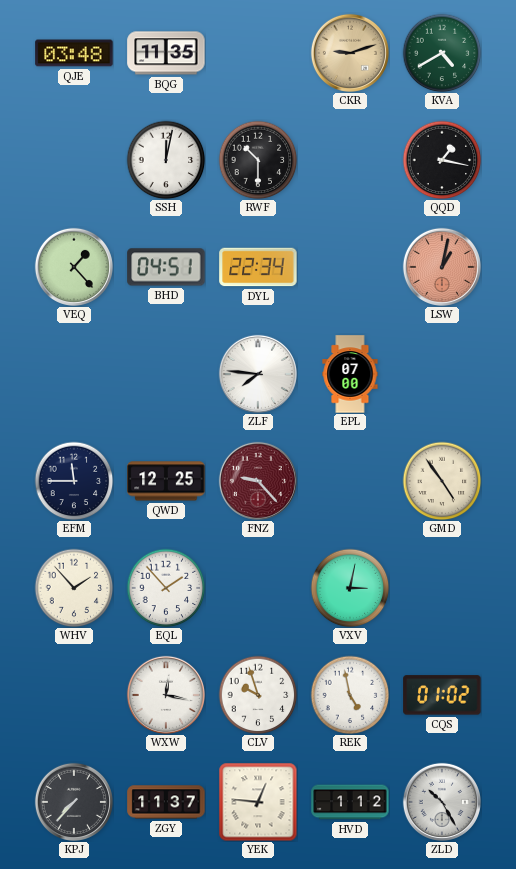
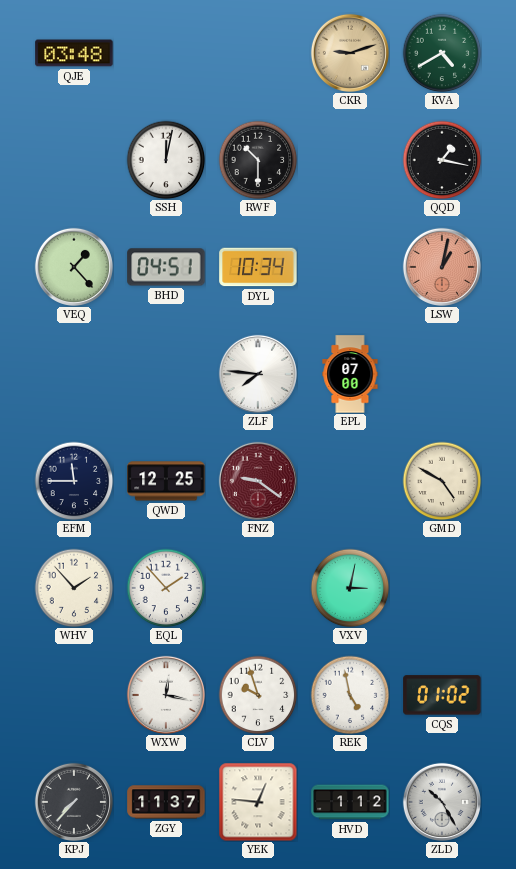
BQG: 11:35 -> none (166, 53)
DYL: 22:34 -> 10:34 (258, 267)
FNZ: 9:23 -> 9:21 (258, 481)
GMD: 4:54 -> 4:50 (442, 481)
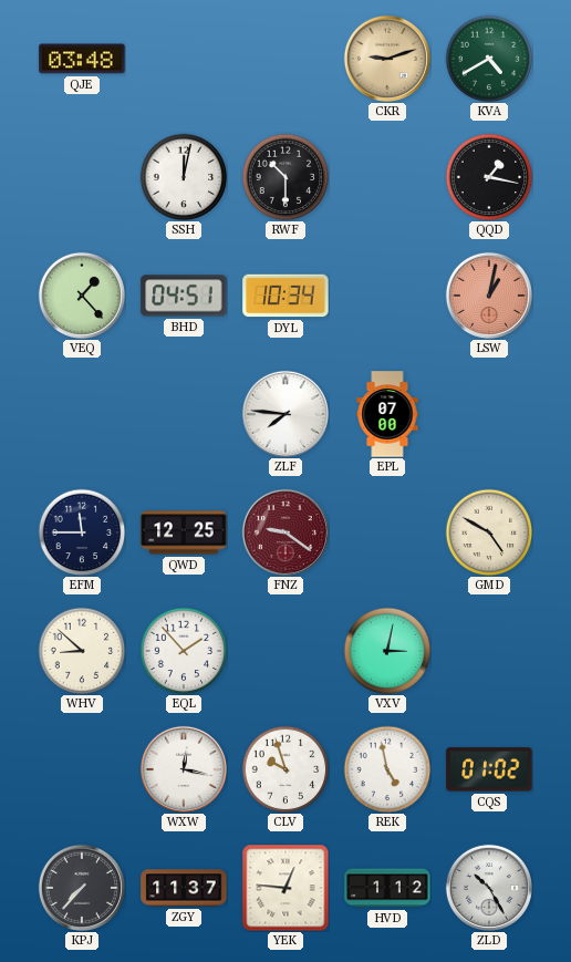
WHV: 1:53 -> 8:52 (82, 651)
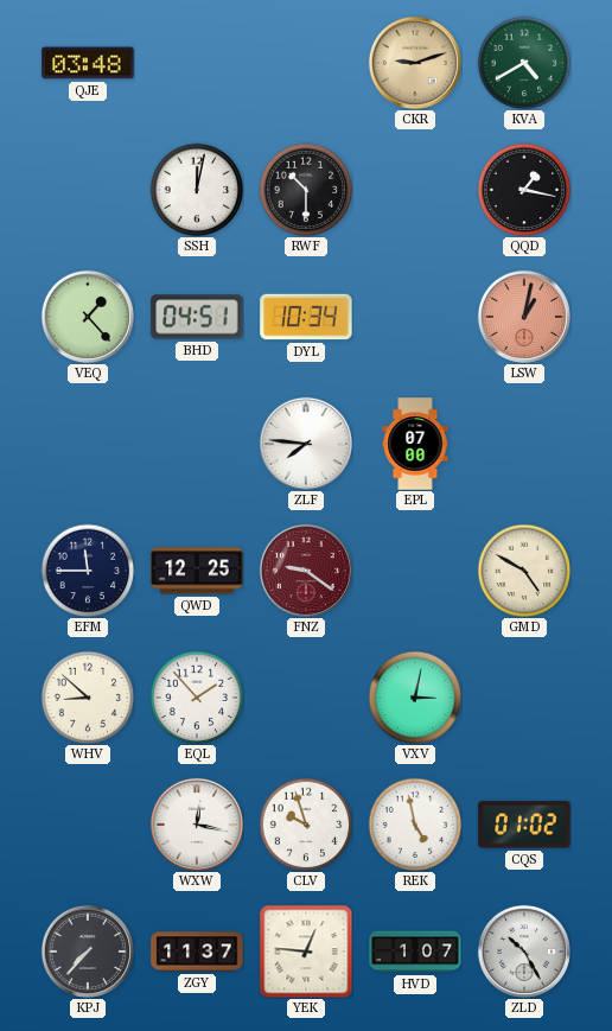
HVD: 1:12 -> 1:07 (415, 952)
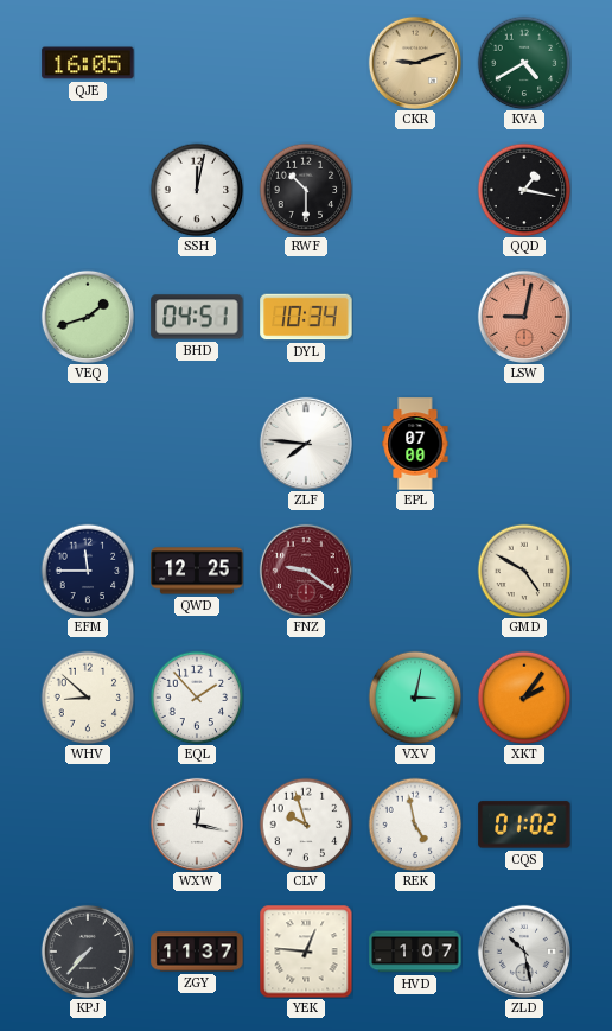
QJE: 03:48 -> 16:05 (88, 63)
VEQ: 1:23 -> 1:42 (88, 317)
LSW: 1:02 -> 9:02 (524, 317)
XKT: none -> 2:06 (524, 698)
ZLD: 10:25 -> 10:28 (524, 952)
